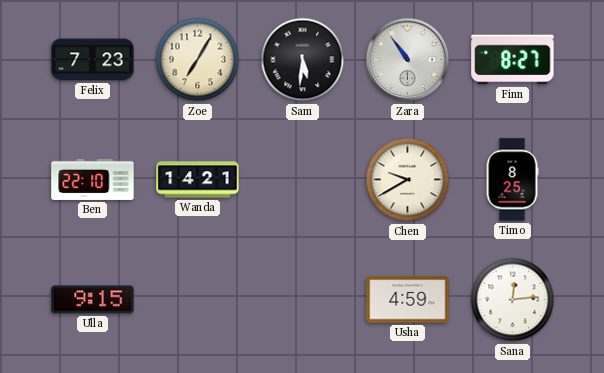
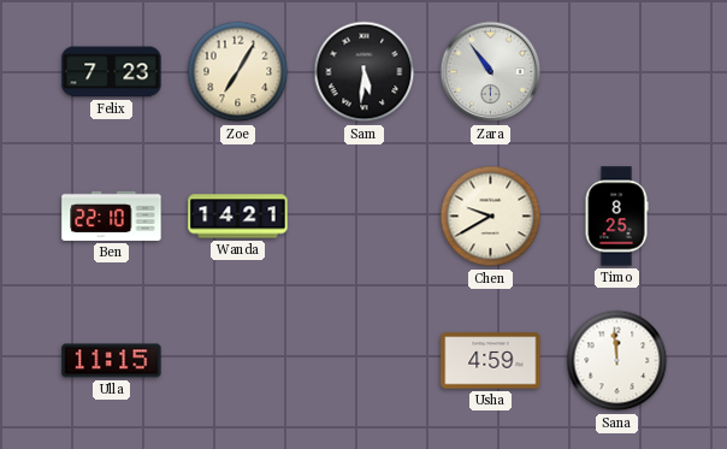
Finn: 8:27 -> none (513, 60)
Ulla: 9:15 -> 11:15 (112, 361)
Sana: 12:14 -> 11:59 (617, 361)
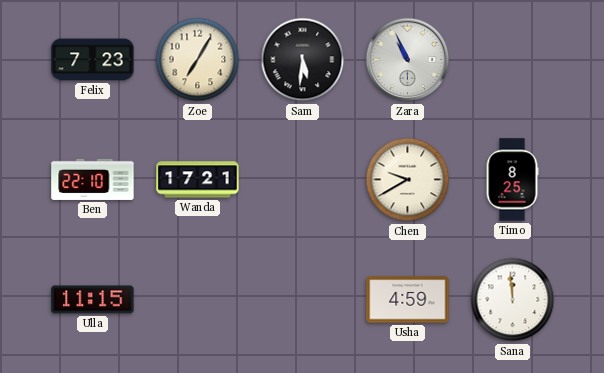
Zara: 10:54 -> 10:56 (408, 60)
Wanda: 14:21 -> 17:21 (198, 180)
